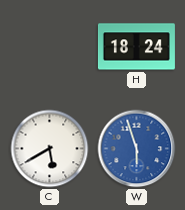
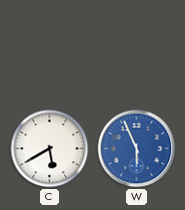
H: 18:24 -> none (136, 47)
W: 5:57 -> 5:56 (137, 149)
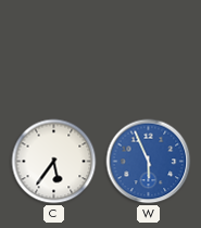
C: 5:40 -> 5:36 (54, 162)
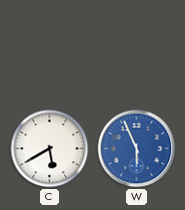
C: 5:36 -> 5:40 (50, 149)
